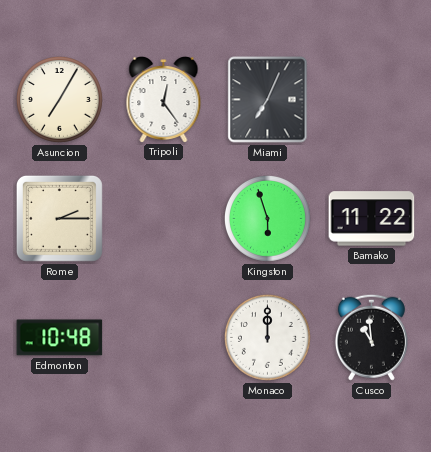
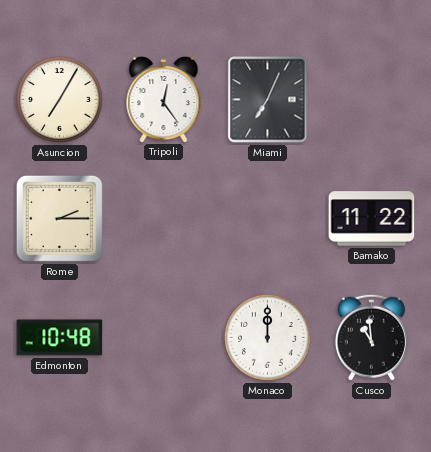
Kingston: 5:57 -> none (267, 218)
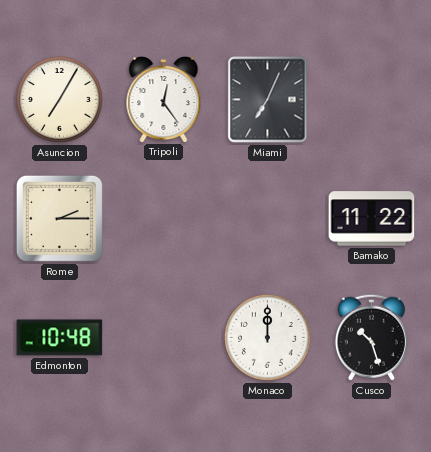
Cusco: 10:59 -> 10:27 (371, 337)
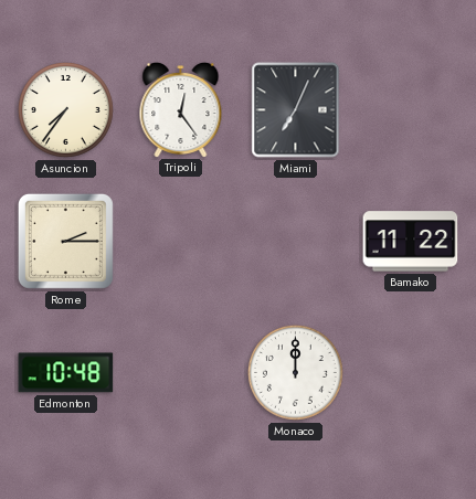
Asuncion: 7:05 -> 7:36 (65, 109)
Cusco: 10:27 -> none (371, 337)
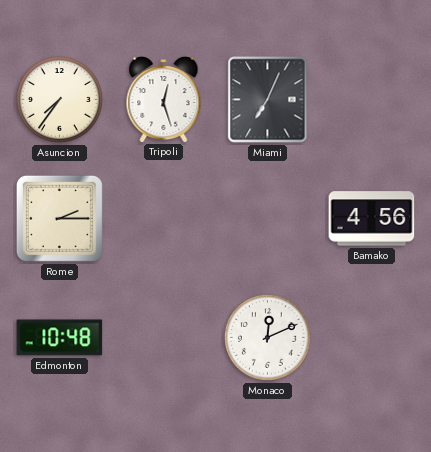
Tripoli: 12:24 -> 12:27 (164, 100)
Bamako: 11:22 -> 4:56 (372, 219)
Monaco: 12:00 -> 12:11 (267, 337)
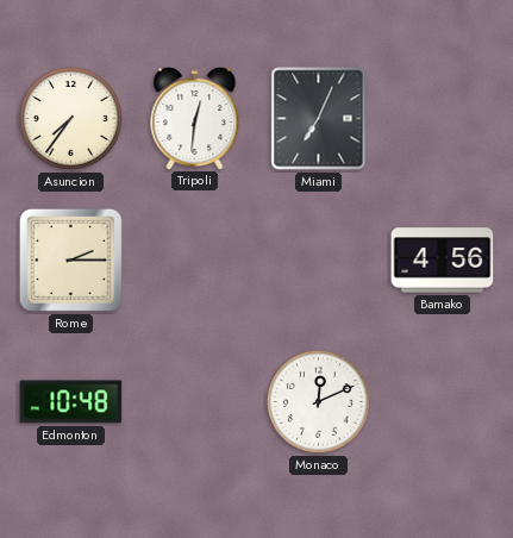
Tripoli: 12:27 -> 12:31 (195, 119)
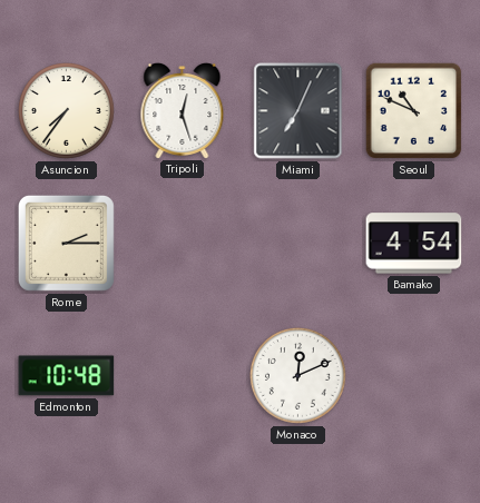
Tripoli: 12:31 -> 12:27 (183, 111)
Seoul: none -> 10:49 (414, 111)
Bamako: 4:56 -> 4:54 (414, 244)
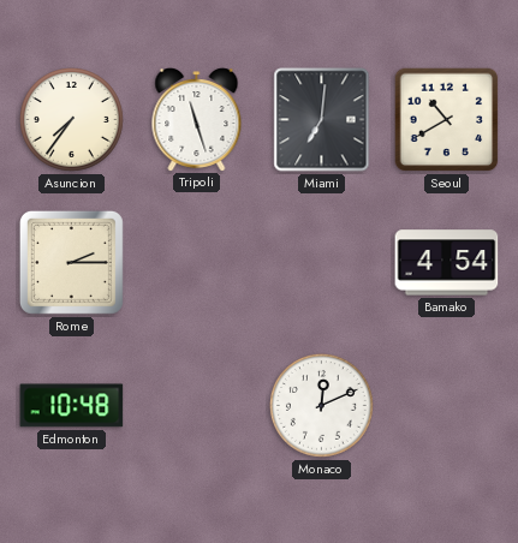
Tripoli: 12:27 -> 11:27 (197, 120)
Miami: 7:04 -> 7:01 (322, 120)
Seoul: 10:49 -> 10:40 (447, 120)
